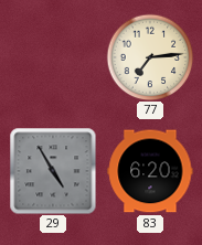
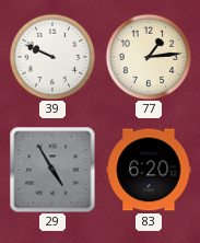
39: none -> 9:49 (52, 57)
77: 7:14 -> 1:14 (149, 57)
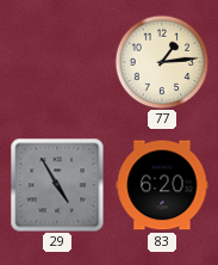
39: 9:49 -> none (52, 57)
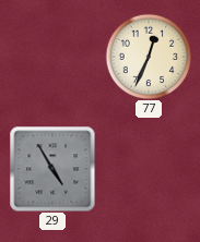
77: 1:14 -> 12:34 (149, 57)
83: 6:20 -> none (162, 185)
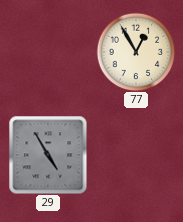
77: 12:34 -> 12:55 (136, 52)
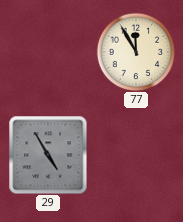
77: 12:55 -> 11:55 (136, 52)
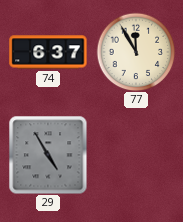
74: none -> 6:37 (48, 52)
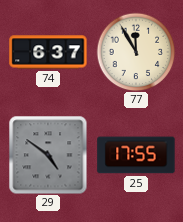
29: 4:55 -> 4:51 (48, 155)
25: none -> 17:55 (136, 155)
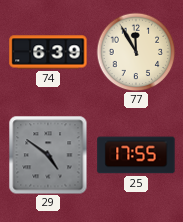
74: 6:37 -> 6:39 (48, 52)
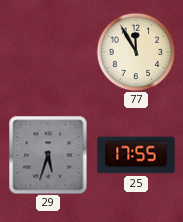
74: 6:39 -> none (48, 52)
29: 4:51 -> 5:33 (48, 155)
